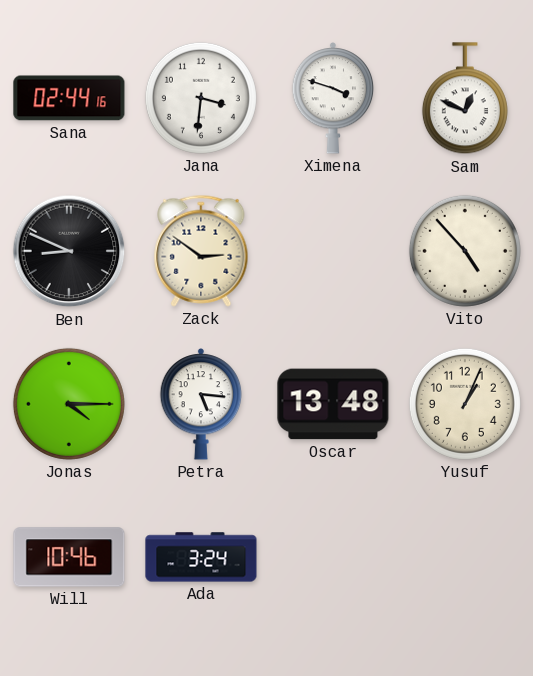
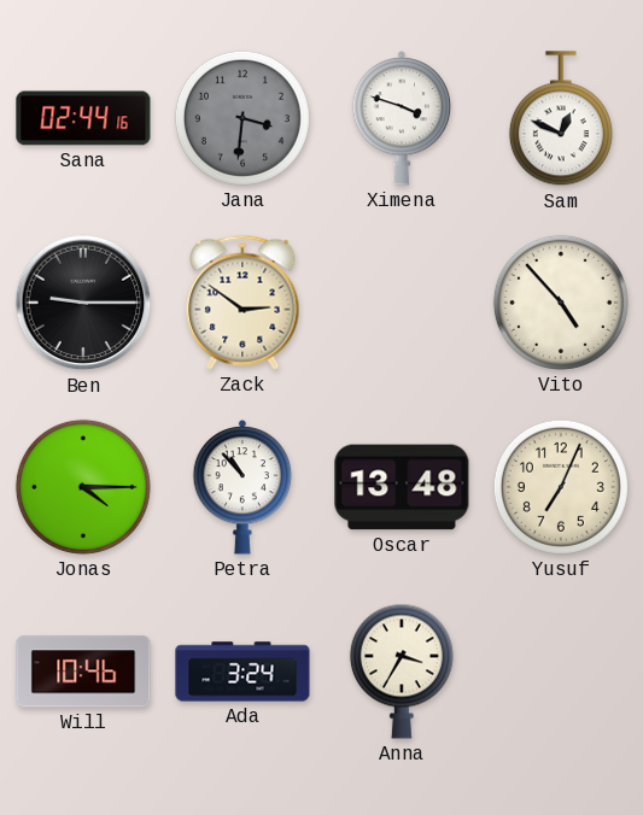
Jana dial: white -> grey (242, 118)
Ben: 8:49 -> 9:15 (83, 303)
Petra: 5:16 -> 10:53 (242, 487)
Yusuf: 1:04 -> 7:04 (561, 487)
Anna: none -> 3:35 (402, 672)
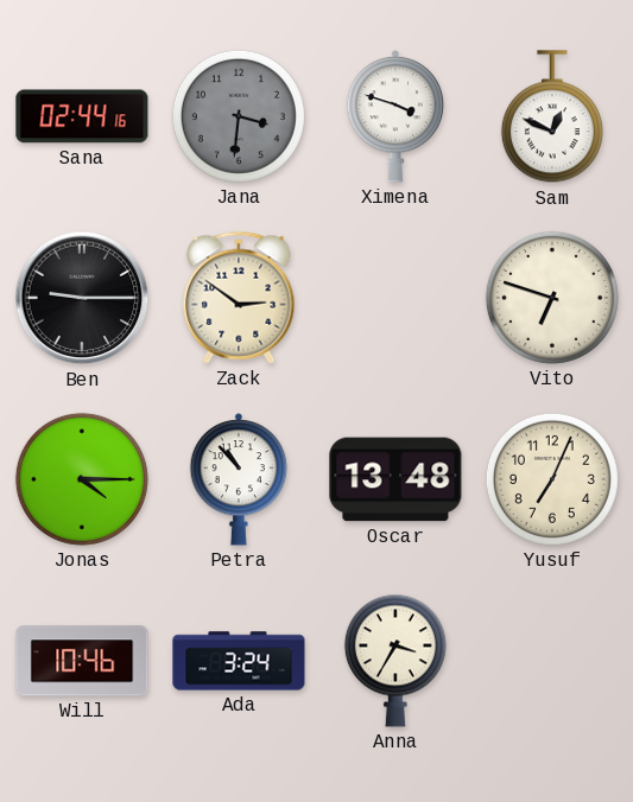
Vito: 4:53 -> 6:48 (552, 298)
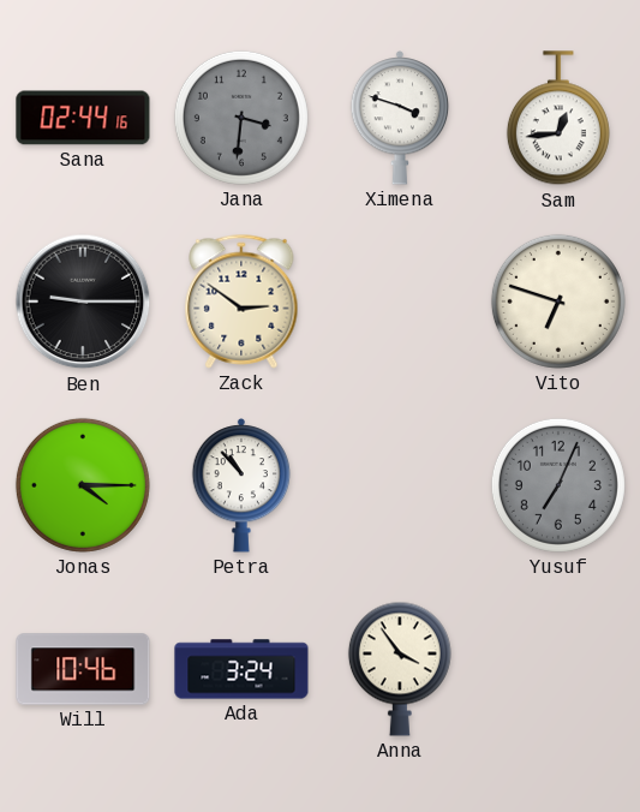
Sam: 12:49 -> 12:44 (558, 119)
Oscar: 13:48 -> none (395, 479)
Yusuf dial: cream -> grey (558, 485)
Anna: 3:35 -> 3:54 (400, 669)
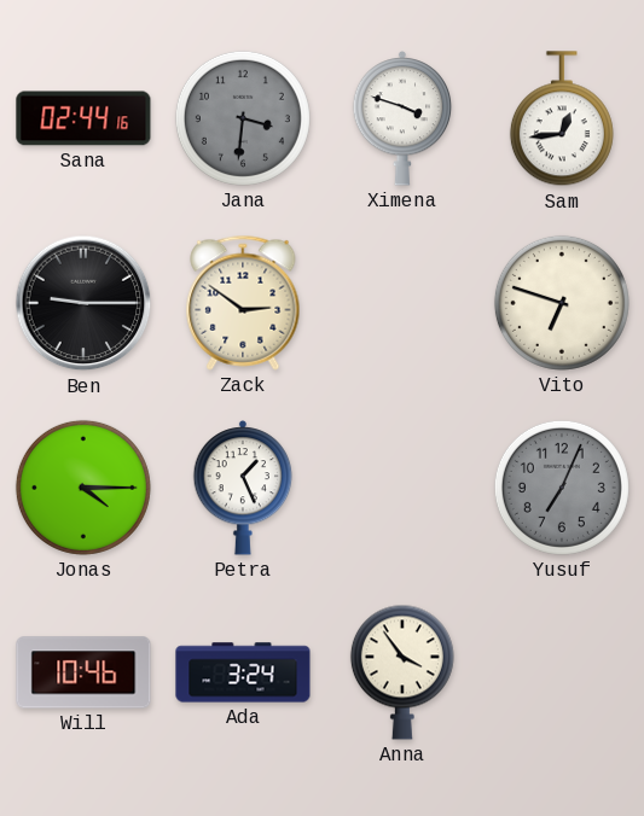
Petra: 10:53 -> 1:26 (243, 488)
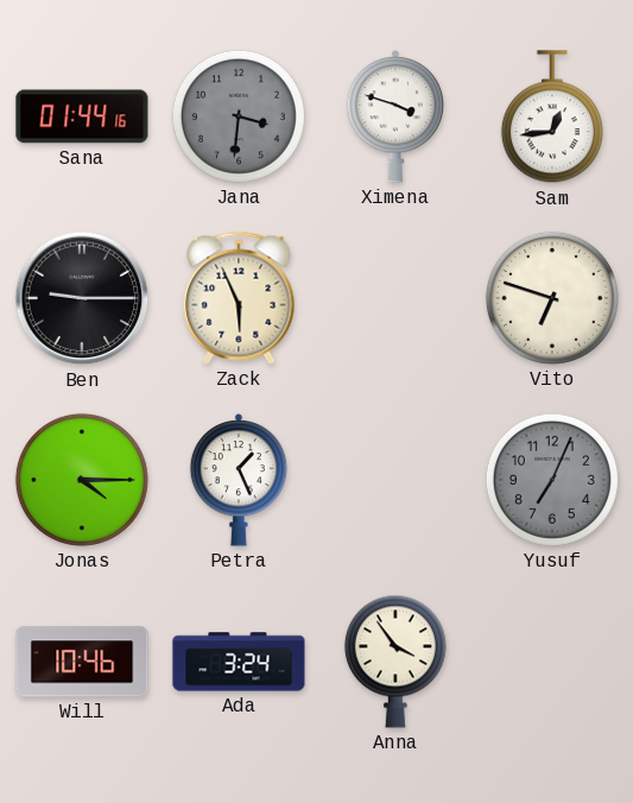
Sana: 02:44 -> 01:44 (82, 116)
Zack: 2:51 -> 5:56 (239, 298)
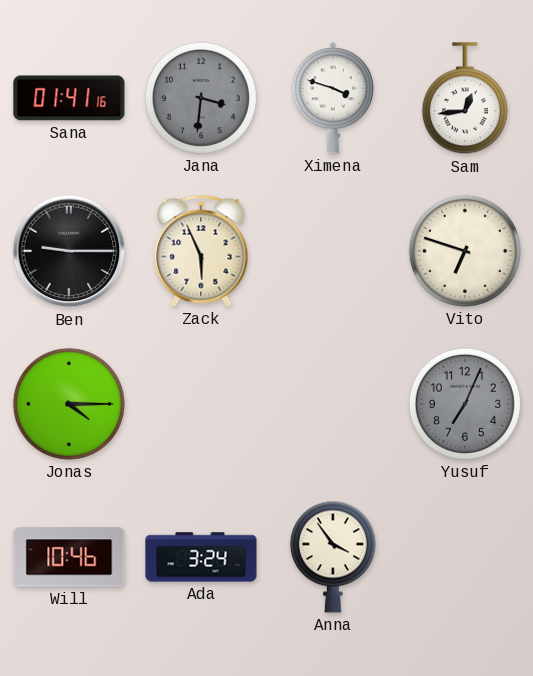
Sana: 01:44 -> 01:41 (69, 98)
Petra: 1:26 -> none (239, 480)
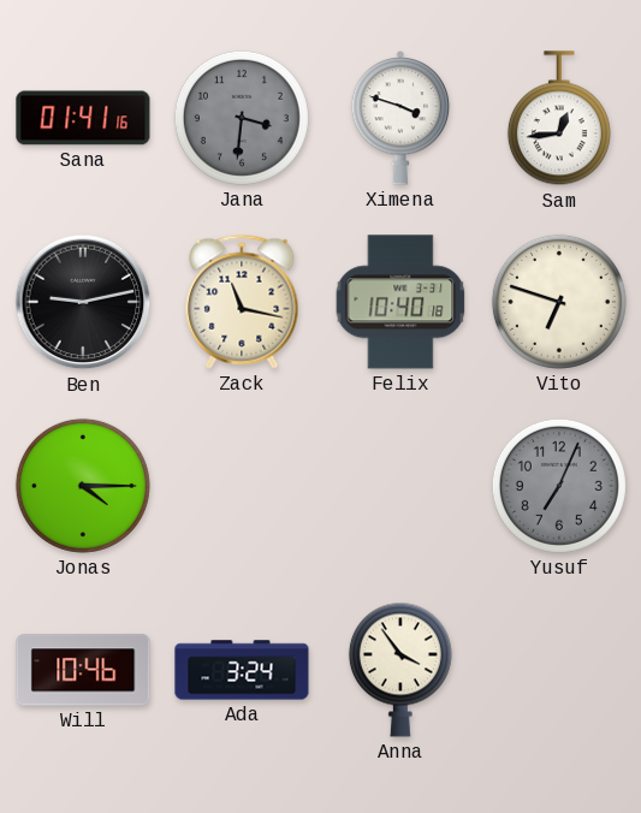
Ben: 9:15 -> 9:13 (83, 302)
Zack: 5:56 -> 11:17 (242, 302)
Felix: none -> 10:40 (400, 302)
